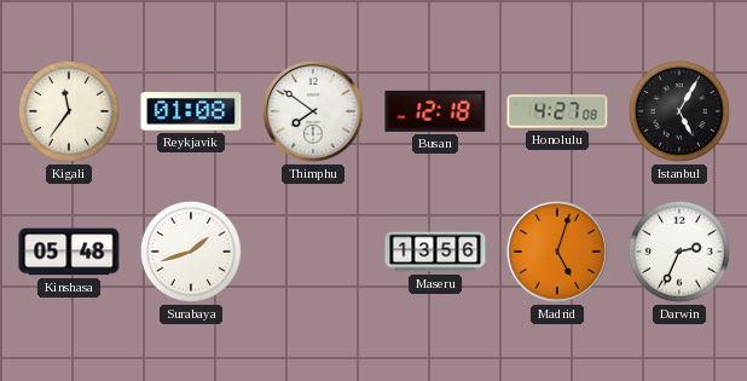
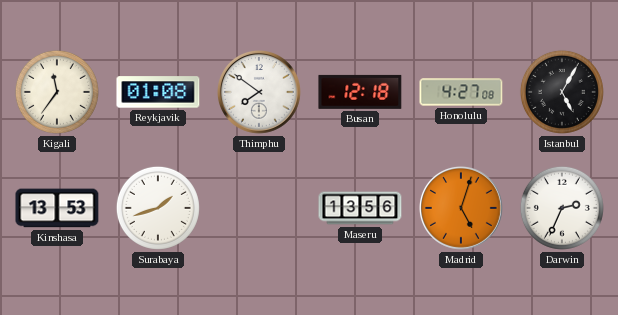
Kinshasa: 05:48 -> 13:53 (57, 208)
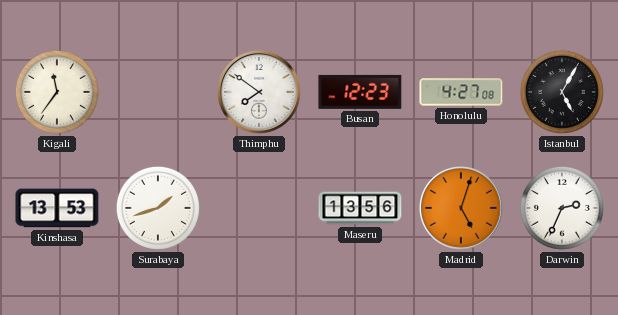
Reykjavik: 01:08 -> none (158, 92)
Busan: 12:18 -> 12:23 (360, 92)
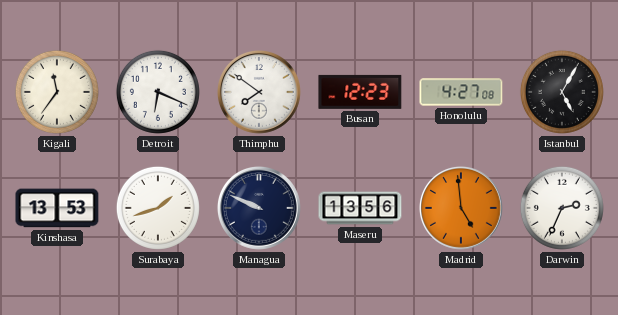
Detroit: none -> 6:19 (158, 92)
Managua: none -> 9:49 (259, 208)
Madrid: 5:03 -> 4:59 (461, 208)
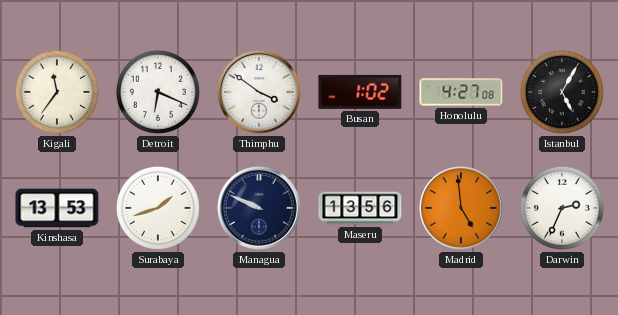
Thimphu: 7:51 -> 3:51 (259, 92)
Busan: 12:23 -> 1:02 (360, 92)
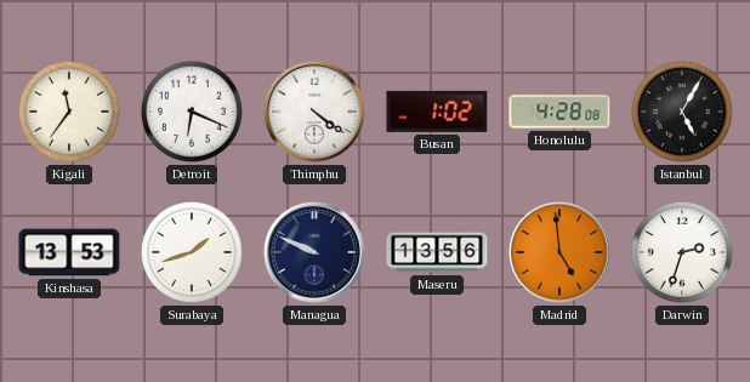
Thimphu: 3:51 -> 4:21 (314, 112)
Honolulu: 4:27 -> 4:28 (559, 112)
Darwin: 2:34 -> 2:33 (682, 252)
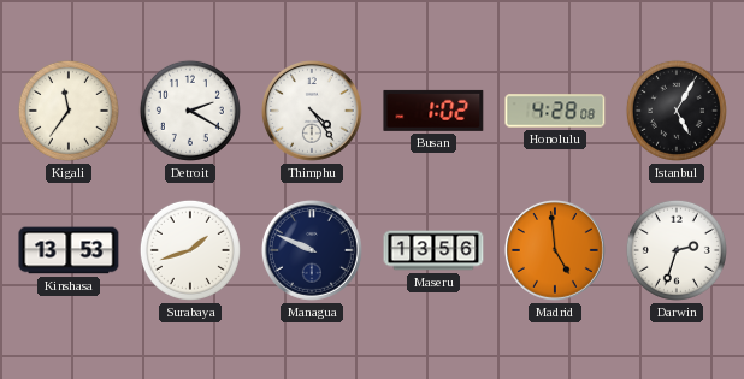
Detroit: 6:19 -> 2:20 (190, 111)
Thimphu: 4:21 -> 4:24 (312, 111)
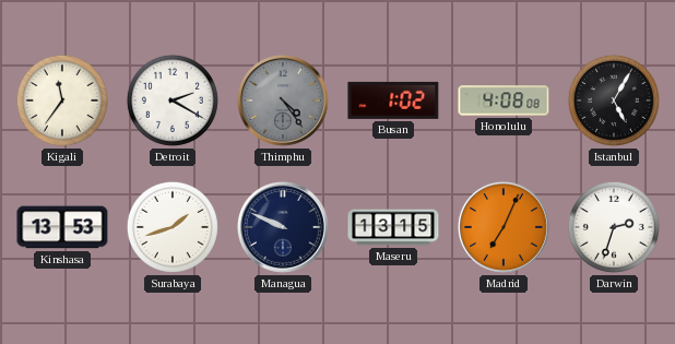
Thimphu dial: white -> grey (283, 100)
Honolulu: 4:28 -> 4:08 (504, 100)
Maseru: 13:56 -> 13:15 (393, 227)
Madrid: 4:59 -> 7:04 (504, 227)
